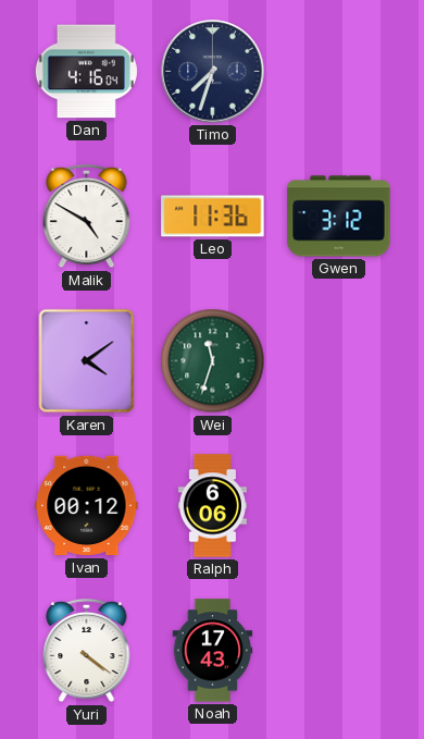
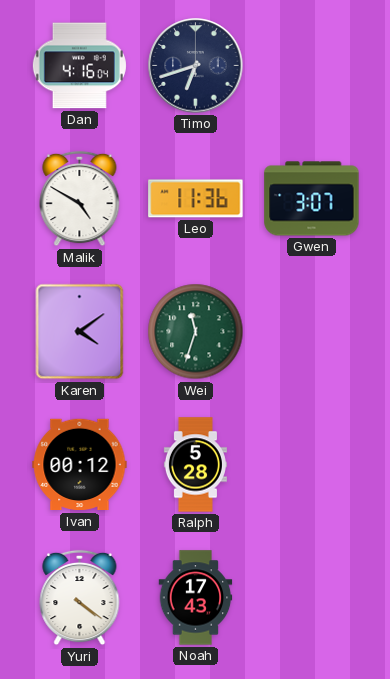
Timo: 7:33 -> 6:42 (196, 66)
Gwen: 3:12 -> 3:07 (312, 199)
Ralph: 6:06 -> 5:28 (195, 465)
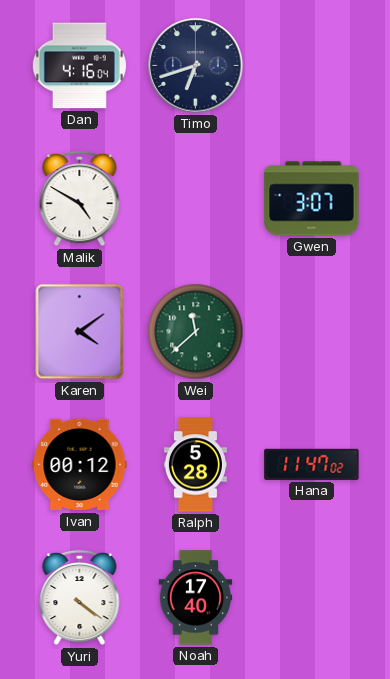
Leo: 11:36 -> none (196, 199)
Wei: 11:33 -> 11:38 (196, 332)
Hana: none -> 11:47 (312, 464)
Noah: 17:43 -> 17:40 (196, 598)
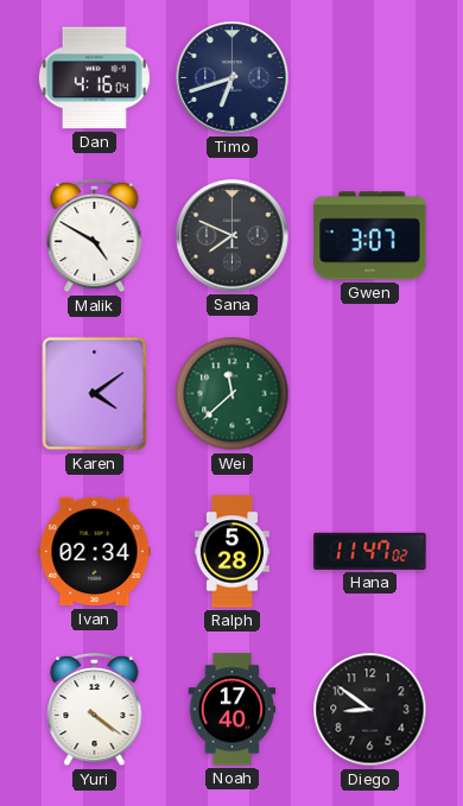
Sana: none -> 7:49 (233, 236)
Ivan: 00:12 -> 02:34 (95, 552)
Diego: none -> 8:51 (370, 710)
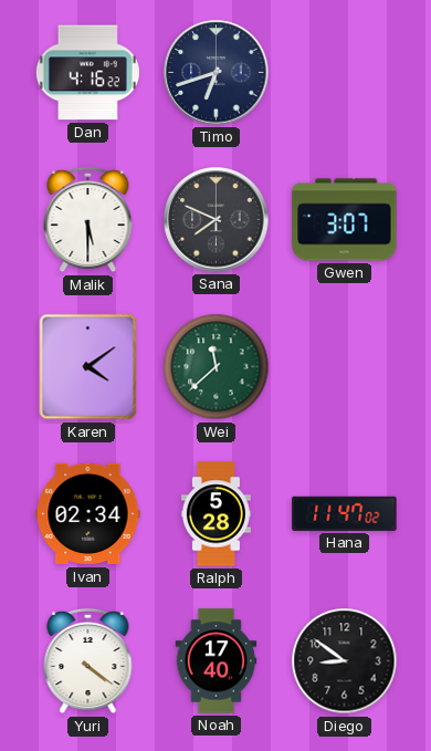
Dan: 4:16:04 -> 4:16:22 (87, 73)
Malik: 4:50 -> 5:30 (88, 220)
